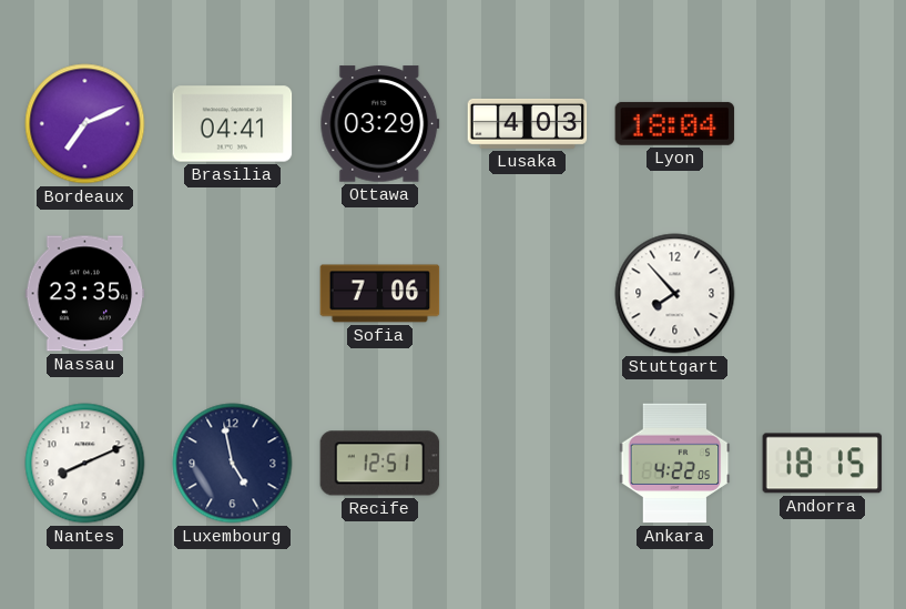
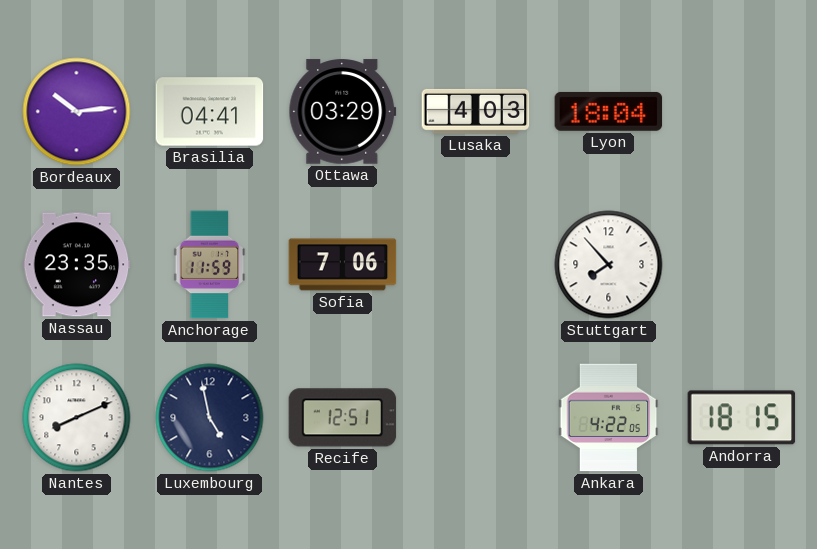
Bordeaux: 7:11 -> 10:14 (77, 112)
Anchorage: none -> 11:59 (210, 265)
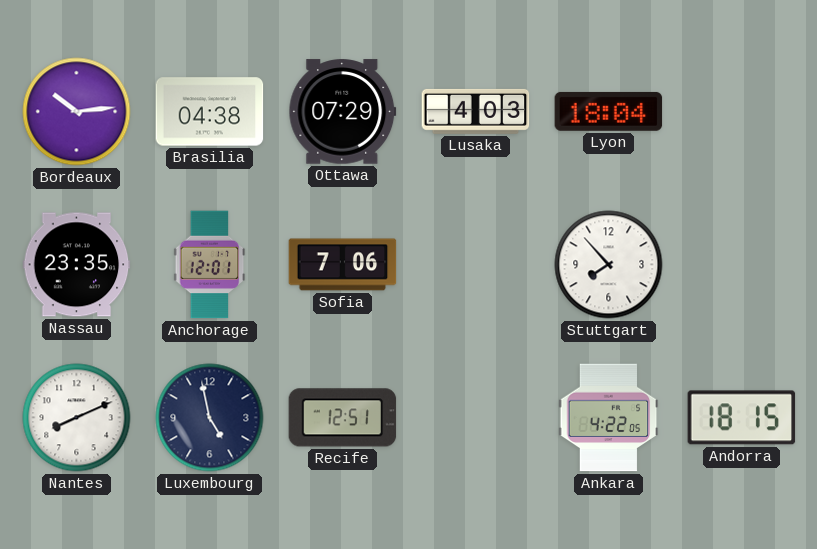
Brasilia: 04:41 -> 04:38 (210, 112)
Ottawa: 03:29 -> 07:29 (343, 112)
Anchorage: 11:59 -> 12:01 (210, 265)
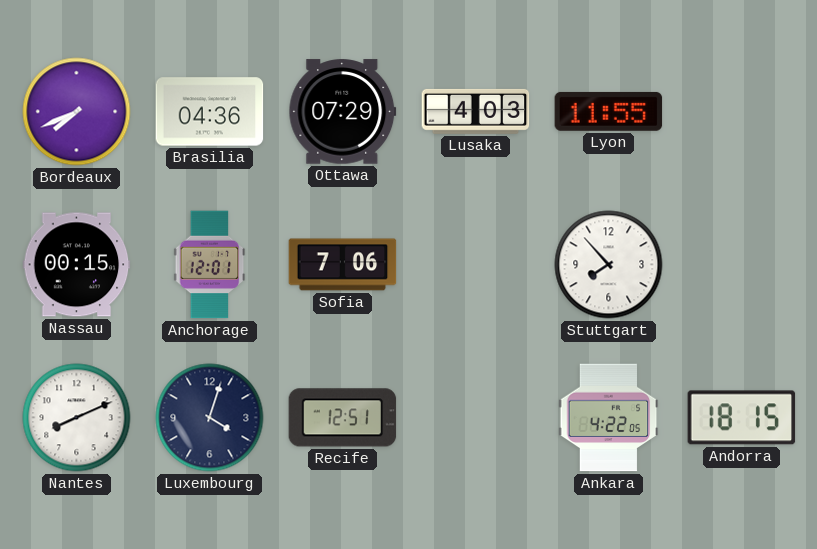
Bordeaux: 10:14 -> 7:41 (77, 112)
Brasilia: 04:38 -> 04:36 (210, 112)
Lyon: 18:04 -> 11:55 (609, 111)
Nassau: 23:35 -> 00:15 (77, 265)
Luxembourg: 4:58 -> 4:03 (210, 418)
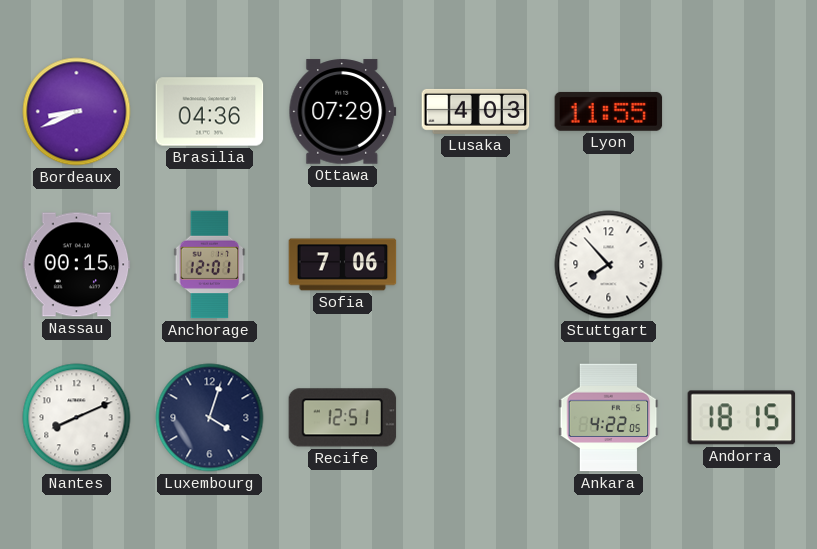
Bordeaux: 7:41 -> 8:41 (77, 112)
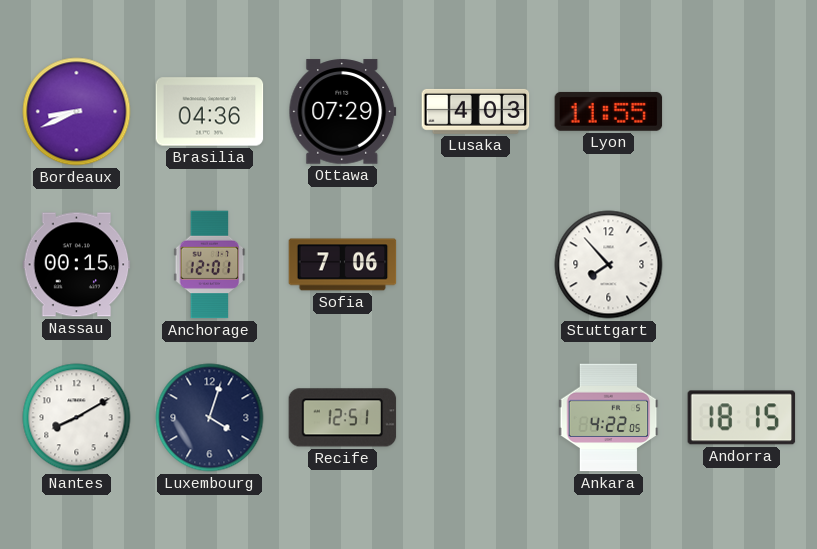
Nantes: 8:11 -> 8:10 (77, 418)
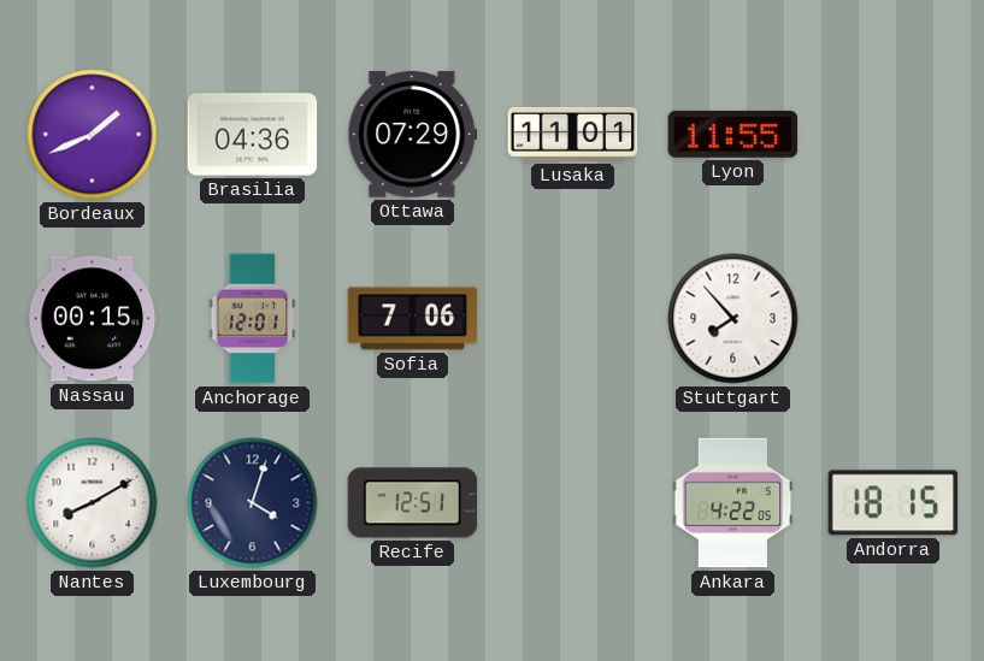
Bordeaux: 8:41 -> 1:41 (93, 135)
Lusaka: 4:03 -> 11:01 (573, 134)
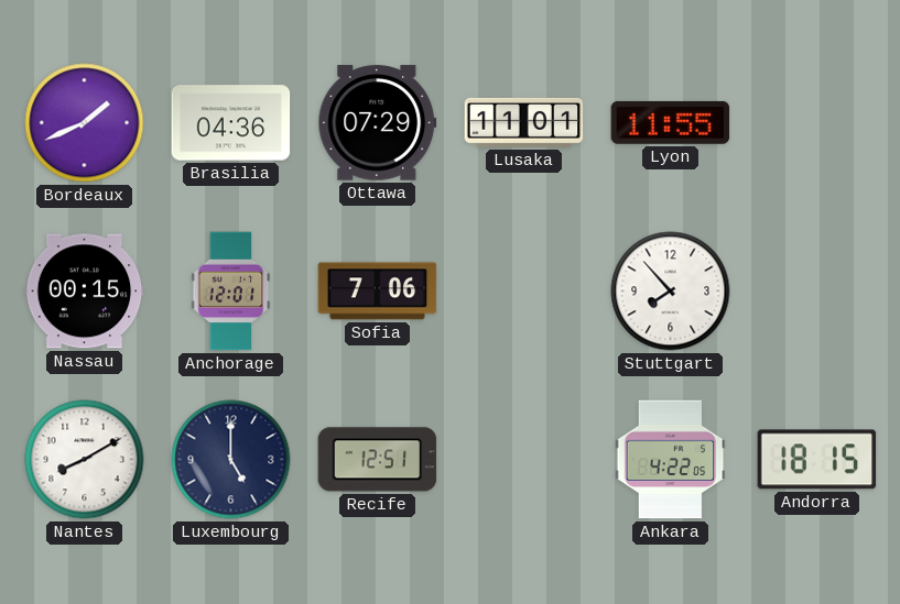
Luxembourg: 4:03 -> 5:00 (231, 460)
